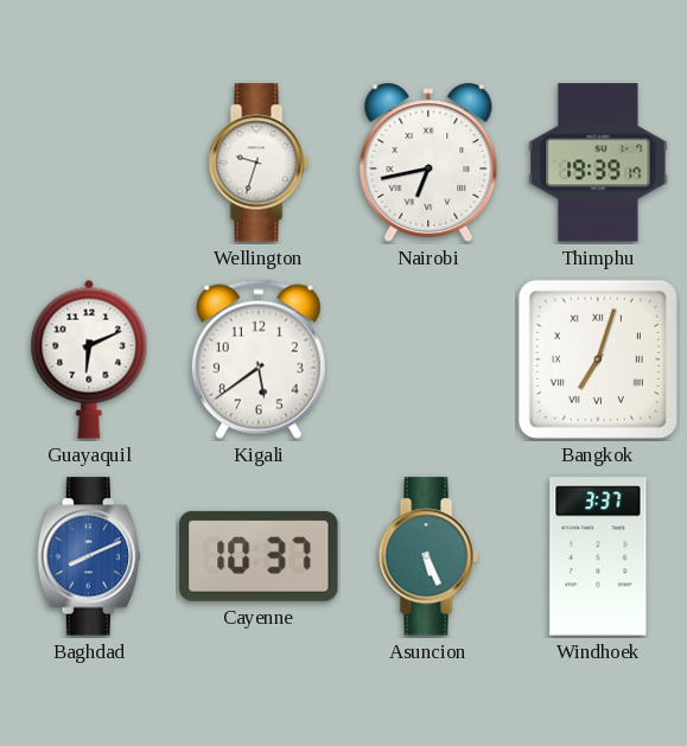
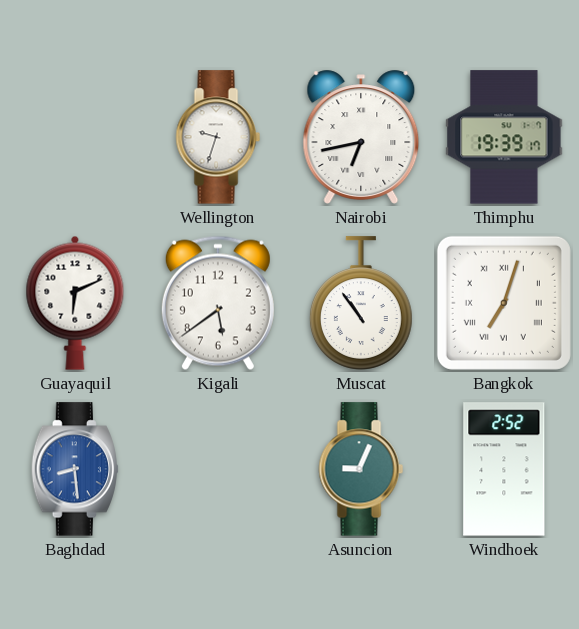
Muscat: none -> 10:54 (361, 303)
Baghdad: 8:11 -> 8:29 (74, 469)
Cayenne: 10:37 -> none (259, 556)
Asuncion: 5:26 -> 9:04 (361, 469)
Windhoek: 3:37 -> 2:52 (504, 469)
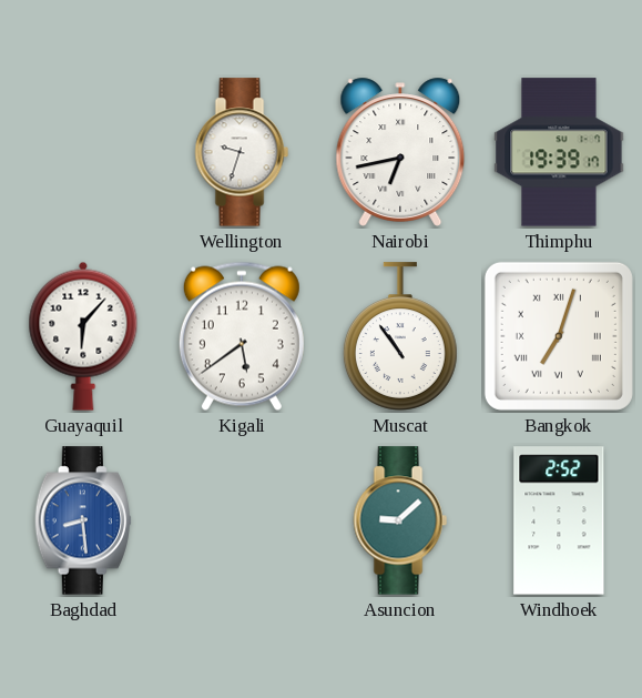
Guayaquil: 6:11 -> 6:07 (83, 336)
Asuncion: 9:04 -> 9:08 (400, 520)
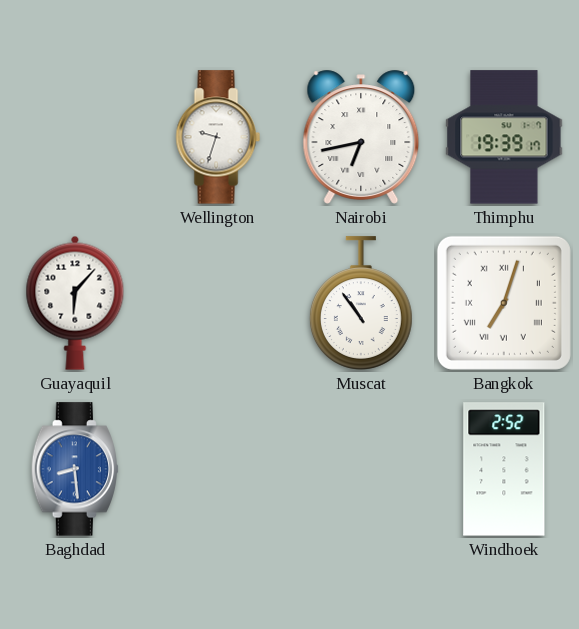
Kigali: 5:39 -> none (242, 336)
Asuncion: 9:08 -> none (400, 520)
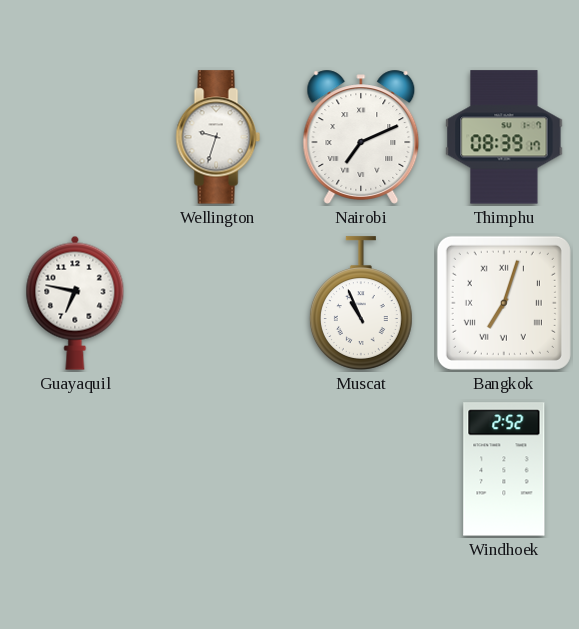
Nairobi: 6:43 -> 7:11 (361, 137)
Thimphu: 19:39 -> 08:39 (504, 137)
Guayaquil: 6:07 -> 6:47 (75, 303)
Muscat: 10:54 -> 10:56 (361, 303)
Baghdad: 8:29 -> none (74, 469)
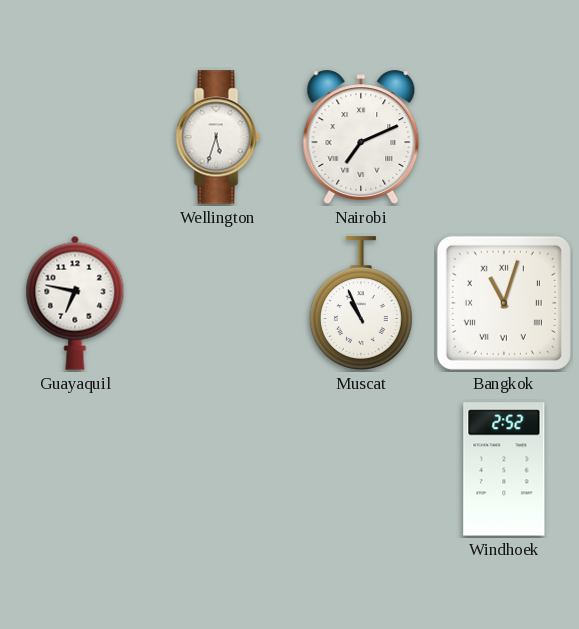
Wellington: 9:33 -> 5:33 (218, 137)
Thimphu: 08:39 -> none (504, 137)
Bangkok: 7:03 -> 11:03 (504, 303)
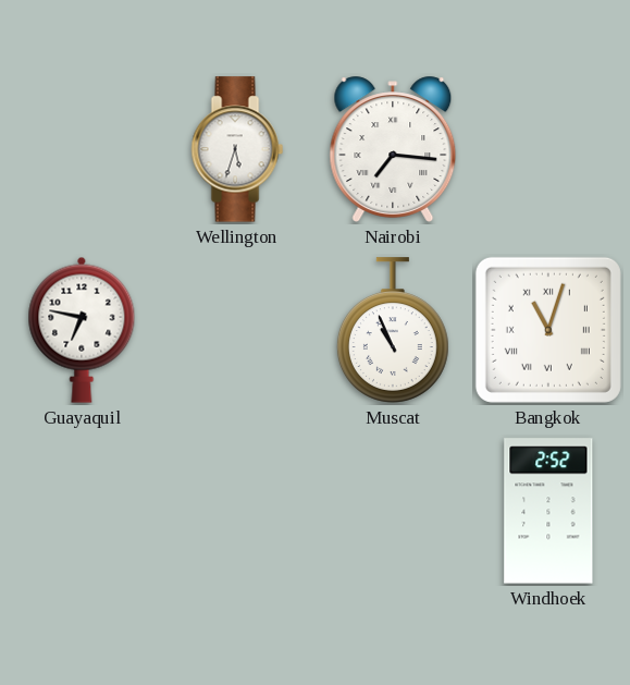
Nairobi: 7:11 -> 7:16 (393, 149)
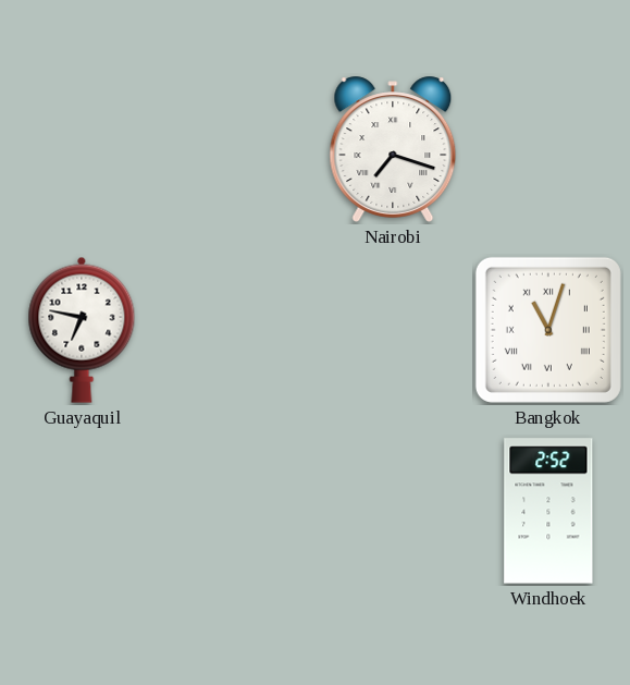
Wellington: 5:33 -> none (237, 149)
Nairobi: 7:16 -> 7:18 (393, 149)
Muscat: 10:56 -> none (393, 330)
